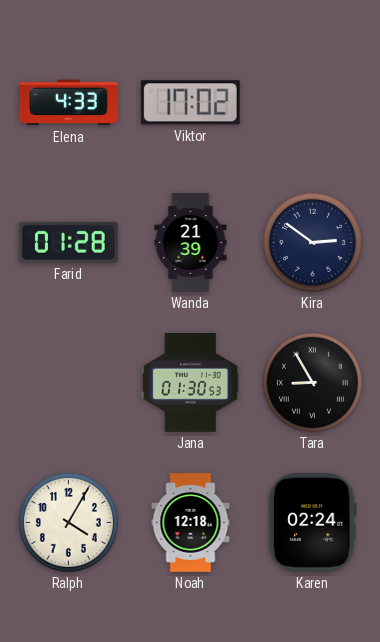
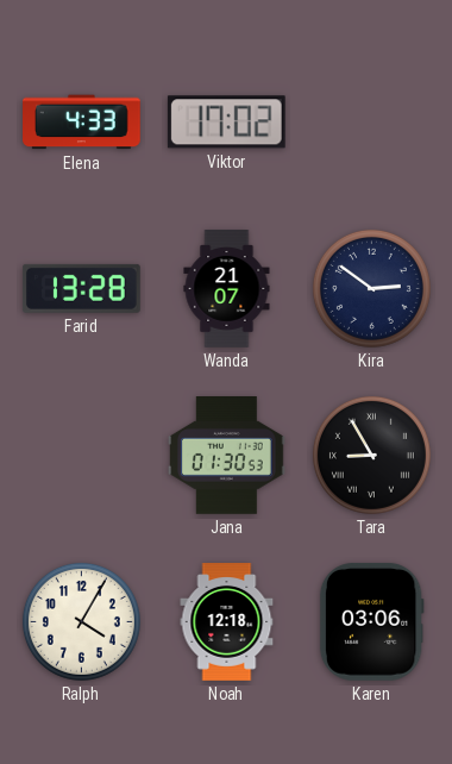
Farid: 01:28 -> 13:28 (82, 288)
Wanda: 21:39 -> 21:07 (227, 289)
Karen: 02:24 -> 03:06 (371, 621)
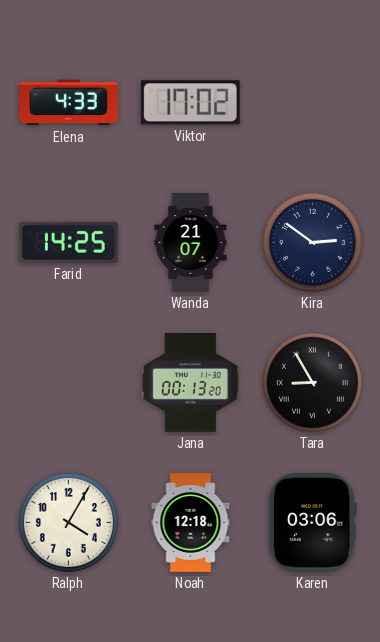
Farid: 13:28 -> 14:25 (69, 242)
Jana: 01:30 -> 00:13 (191, 383)
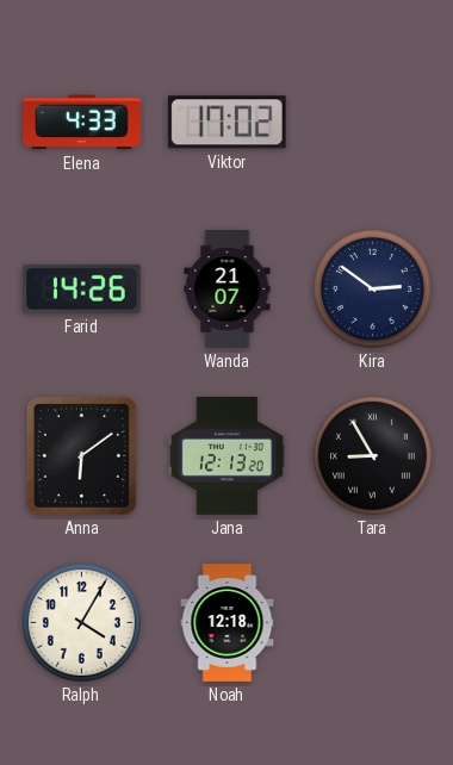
Farid: 14:25 -> 14:26 (82, 288)
Anna: none -> 6:09 (81, 455)
Jana: 00:13 -> 12:13 (228, 456)
Karen: 03:06 -> none (312, 522)
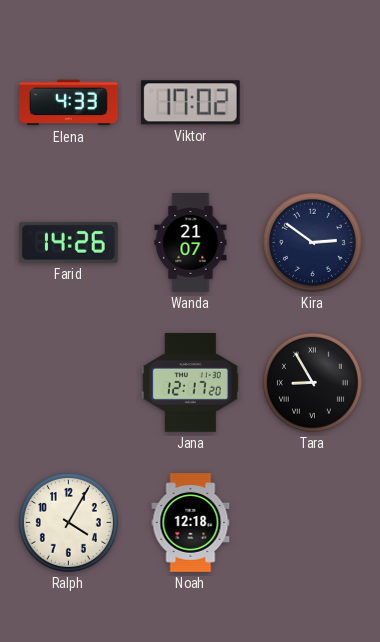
Anna: 6:09 -> none (81, 455)
Jana: 12:13 -> 12:17 (191, 383)
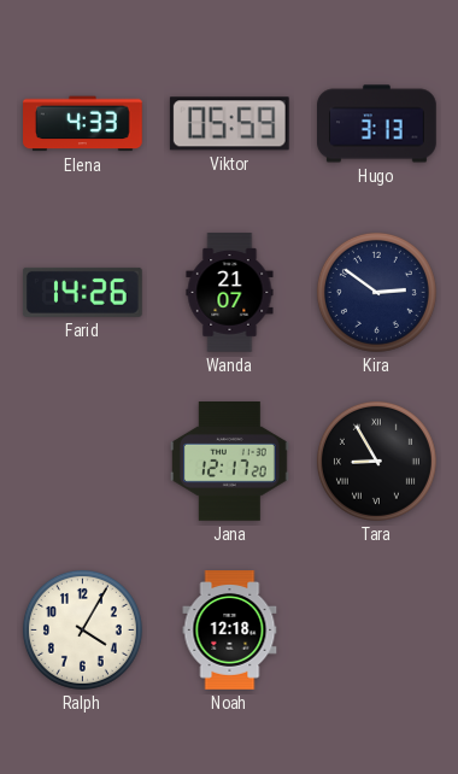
Viktor: 17:02 -> 05:59 (229, 124)
Hugo: none -> 3:13 (377, 124)
